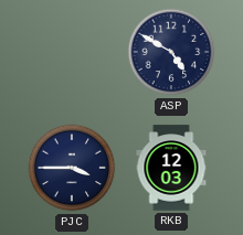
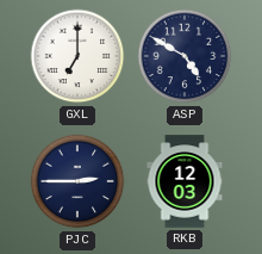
GXL: none -> 7:00 (77, 56)
PJC: 3:45 -> 2:45 (77, 181)
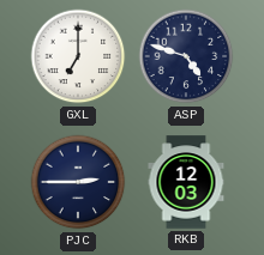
ASP: 4:50 -> 4:48 (186, 56)
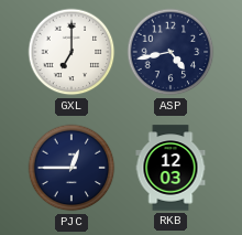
ASP: 4:48 -> 4:43 (170, 52)
PJC: 2:45 -> 12:45 (71, 168)
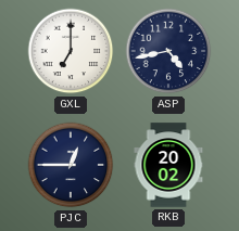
RKB: 12:03 -> 20:02 (168, 165)
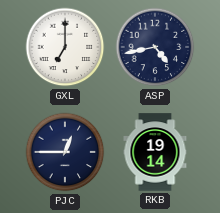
RKB: 20:02 -> 19:14 (155, 152)
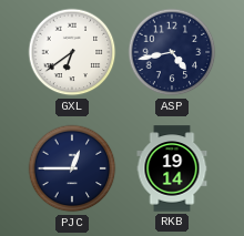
GXL: 7:00 -> 6:39 (72, 52)
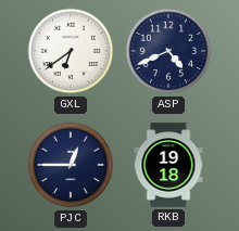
ASP: 4:43 -> 4:41 (168, 51)
RKB: 19:14 -> 19:18 (168, 165)
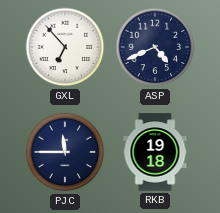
GXL: 6:39 -> 6:53 (65, 47)
PJC: 12:45 -> 11:45 (65, 152)
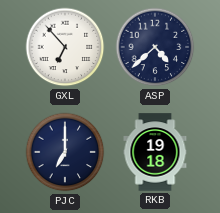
ASP: 4:41 -> 4:38 (155, 47)
PJC: 11:45 -> 7:00 (65, 152)
